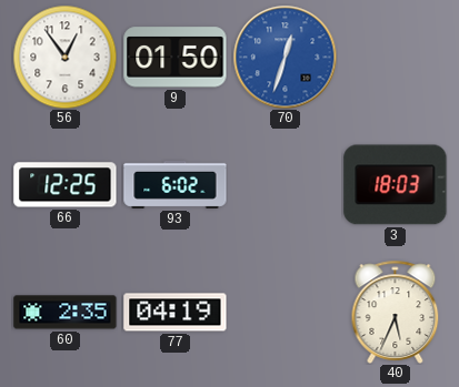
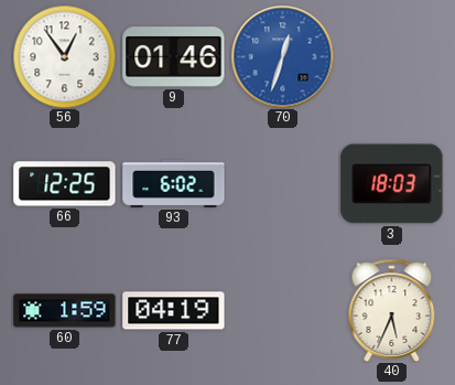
9: 01:50 -> 01:46 (174, 57)
60: 2:35 -> 1:59 (65, 311)
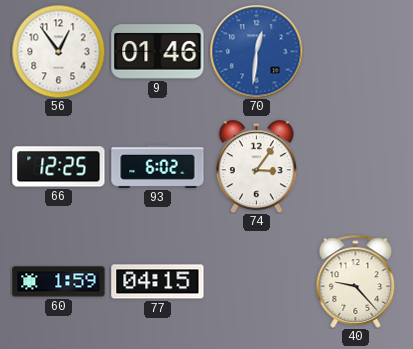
70: 12:33 -> 12:31 (256, 51)
74: none -> 3:06 (256, 166)
3: 18:03 -> none (392, 184)
77: 04:19 -> 04:15 (158, 282)
40: 5:34 -> 9:23 (356, 281)
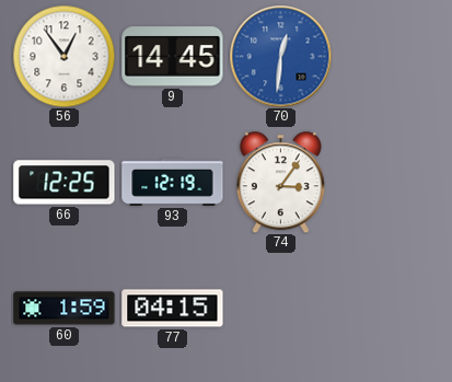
9: 01:46 -> 14:45 (173, 57)
93: 6:02 -> 12:19 (173, 182)
40: 9:23 -> none (356, 281)
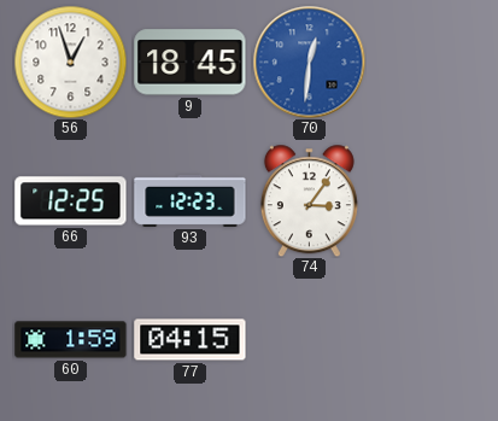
56: 12:54 -> 12:57 (70, 62)
9: 14:45 -> 18:45 (191, 63)
93: 12:19 -> 12:23 (191, 200)
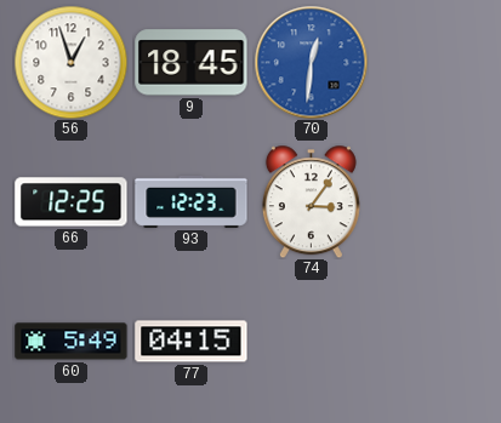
60: 1:59 -> 5:49 (72, 342)
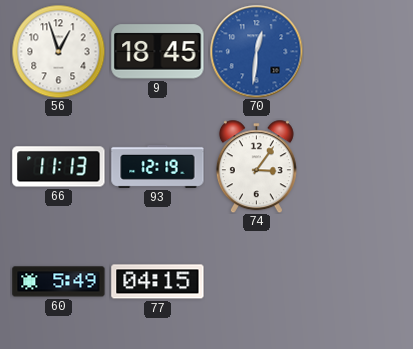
66: 12:25 -> 11:13 (59, 167)
93: 12:23 -> 12:19 (158, 166)
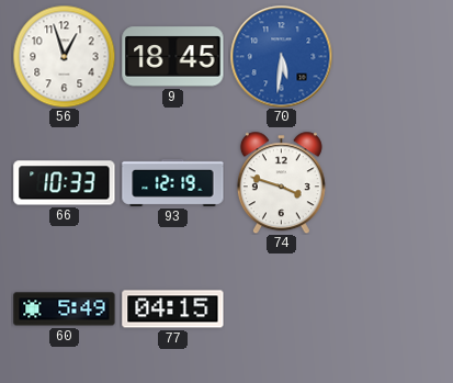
70: 12:31 -> 5:31 (281, 56)
66: 11:13 -> 10:33 (65, 183)
74: 3:06 -> 3:48 (281, 182)
